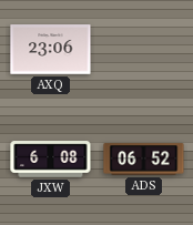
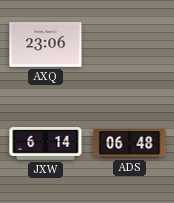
JXW: 6:08 -> 6:14 (46, 144)
ADS: 06:52 -> 06:48 (130, 144)
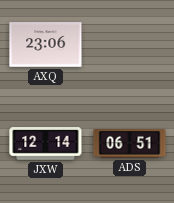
JXW: 6:14 -> 12:14 (46, 144)
ADS: 06:48 -> 06:51 (130, 144)
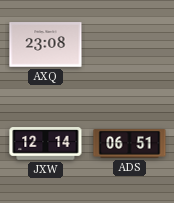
AXQ: 23:06 -> 23:08 (46, 45)
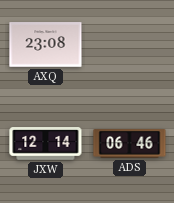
ADS: 06:51 -> 06:46 (130, 144)
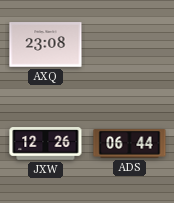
JXW: 12:14 -> 12:26 (46, 144)
ADS: 06:46 -> 06:44 (130, 144)
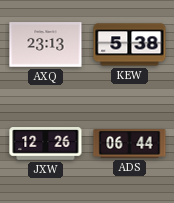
AXQ: 23:08 -> 23:13 (46, 45)
KEW: none -> 5:38 (130, 45)
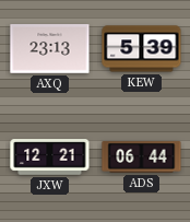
KEW: 5:38 -> 5:39 (142, 49)
JXW: 12:26 -> 12:21 (50, 157)
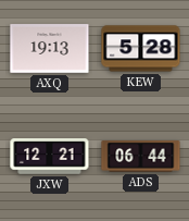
AXQ: 23:13 -> 19:13 (50, 49)
KEW: 5:39 -> 5:28 (141, 49)
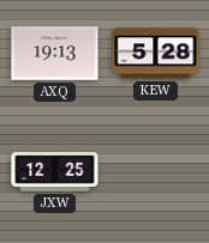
JXW: 12:21 -> 12:25 (55, 172)
ADS: 06:44 -> none (141, 157)
